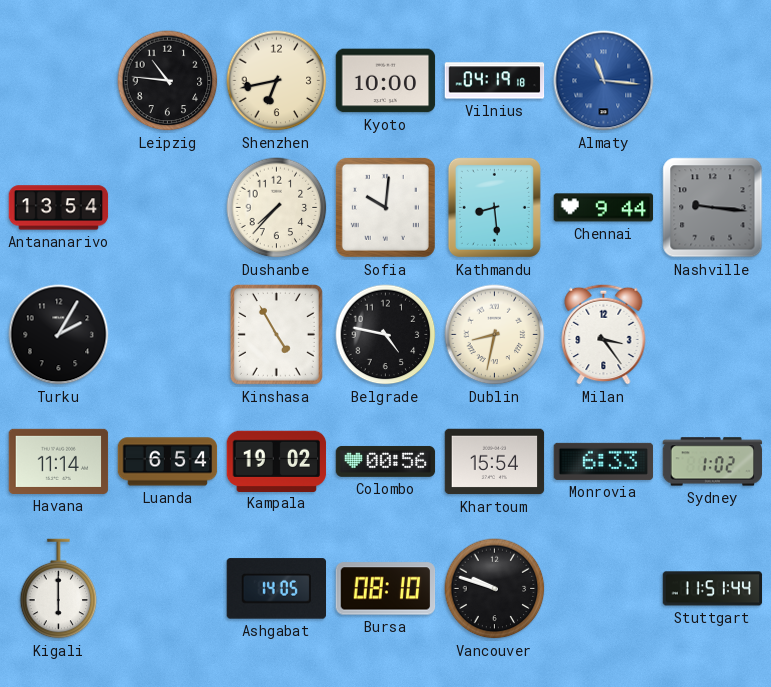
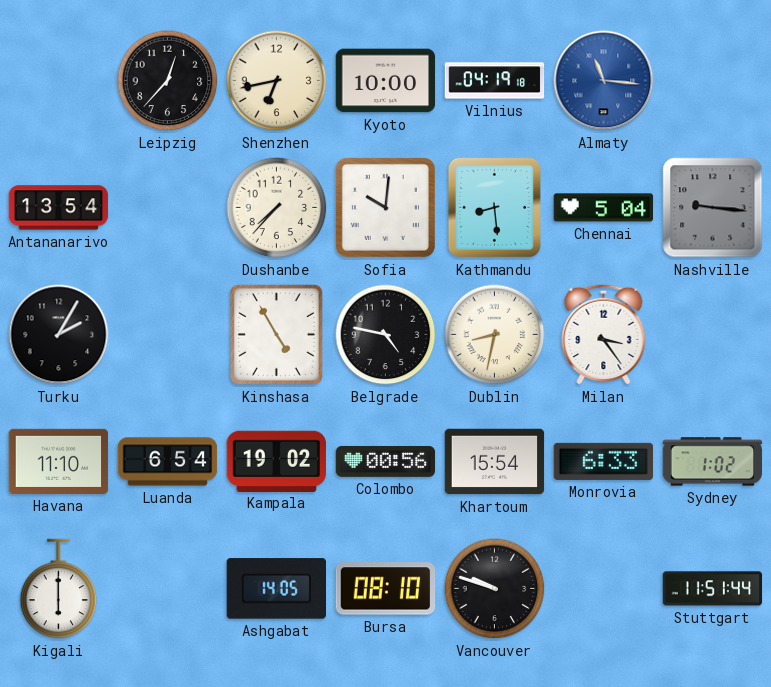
Leipzig: 10:46 -> 12:37 (168, 81)
Chennai: 9:44 -> 5:04 (604, 208)
Havana: 11:14 -> 11:10 (59, 461)
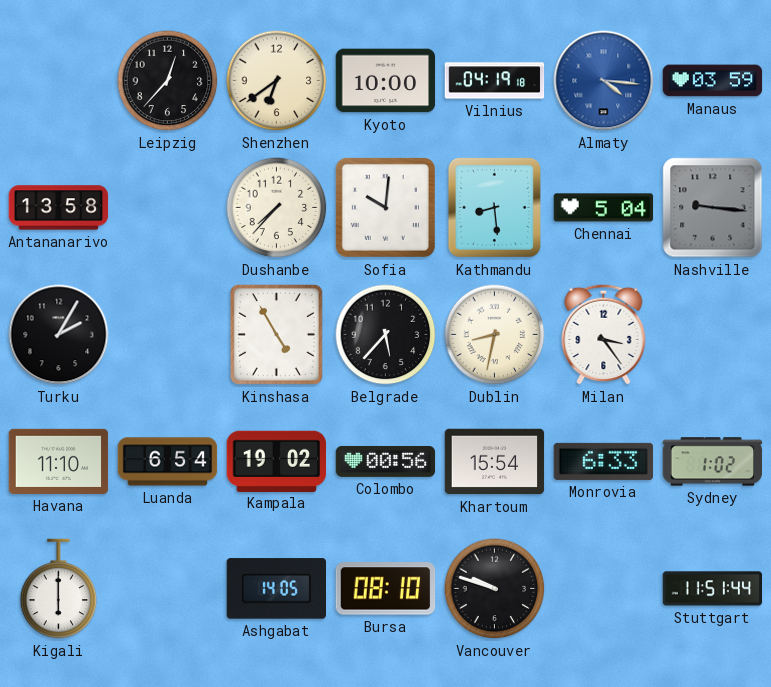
Shenzhen: 6:43 -> 6:39 (277, 81)
Almaty: 11:16 -> 4:16 (604, 81)
Manaus: none -> 03:59 (713, 81)
Antananarivo: 13:54 -> 13:58 (59, 208)
Belgrade: 4:47 -> 5:37 (386, 335)
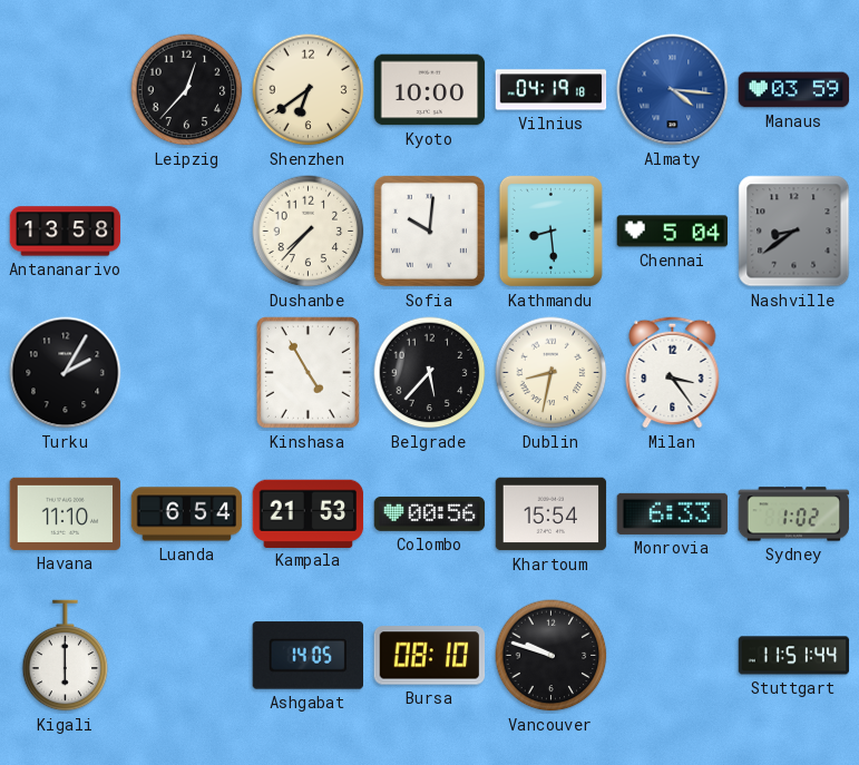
Nashville: 9:16 -> 8:39 (794, 232)
Kampala: 19:02 -> 21:53 (309, 513)
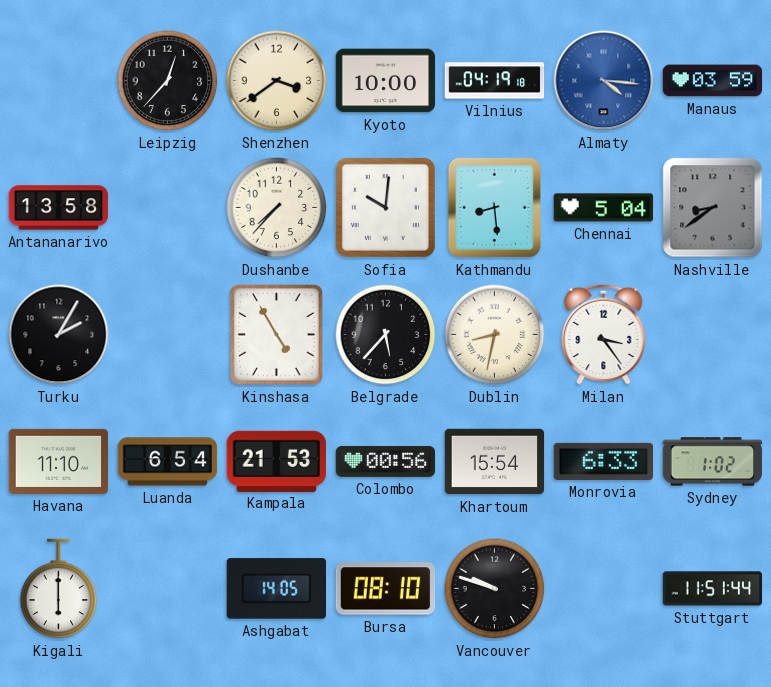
Shenzhen: 6:39 -> 3:39 (277, 81)
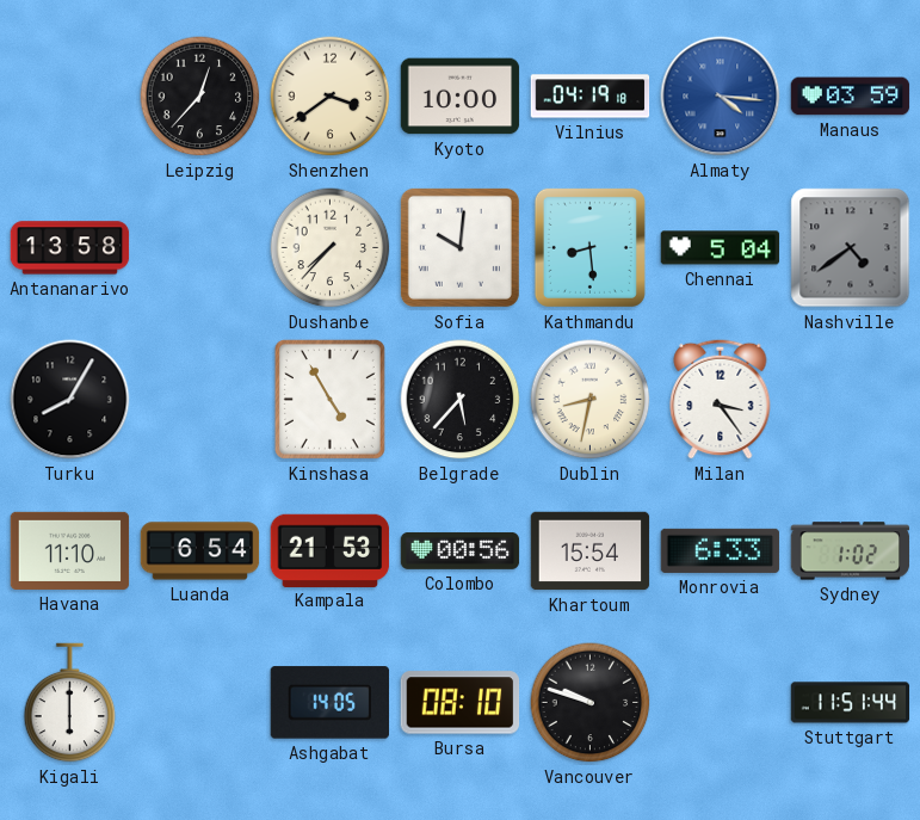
Nashville: 8:39 -> 4:39 (851, 248)
Turku: 2:05 -> 8:05 (70, 400)
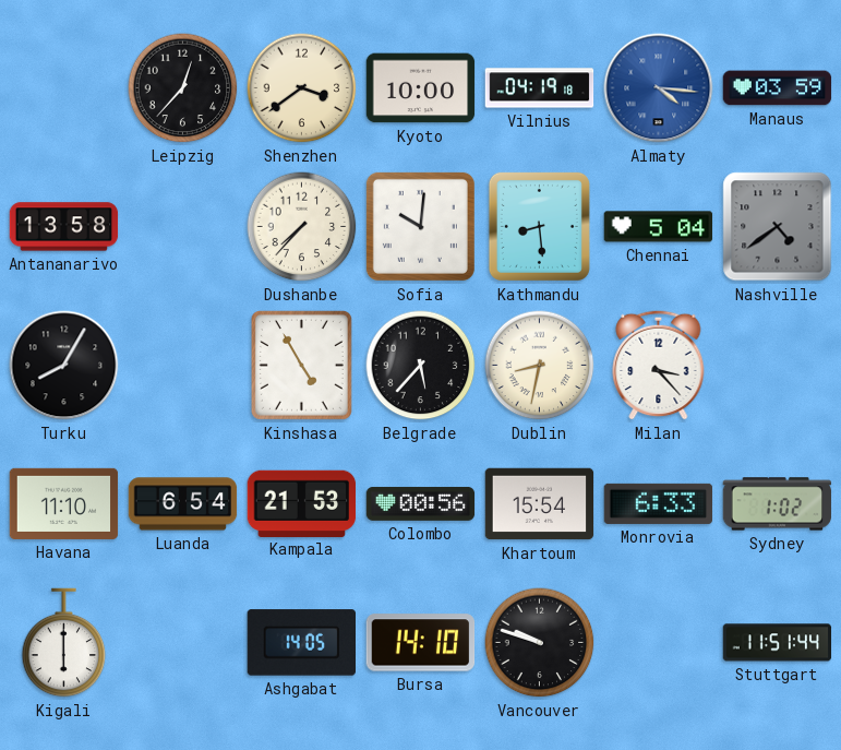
Milan: 3:24 -> 3:23 (659, 365)
Bursa: 08:10 -> 14:10 (421, 643)
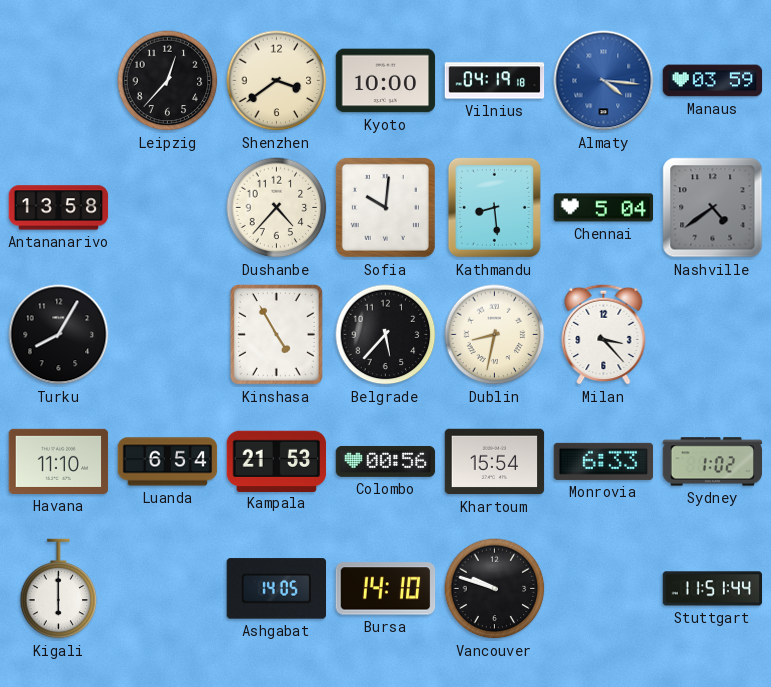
Dushanbe: 7:37 -> 4:37 (277, 208)
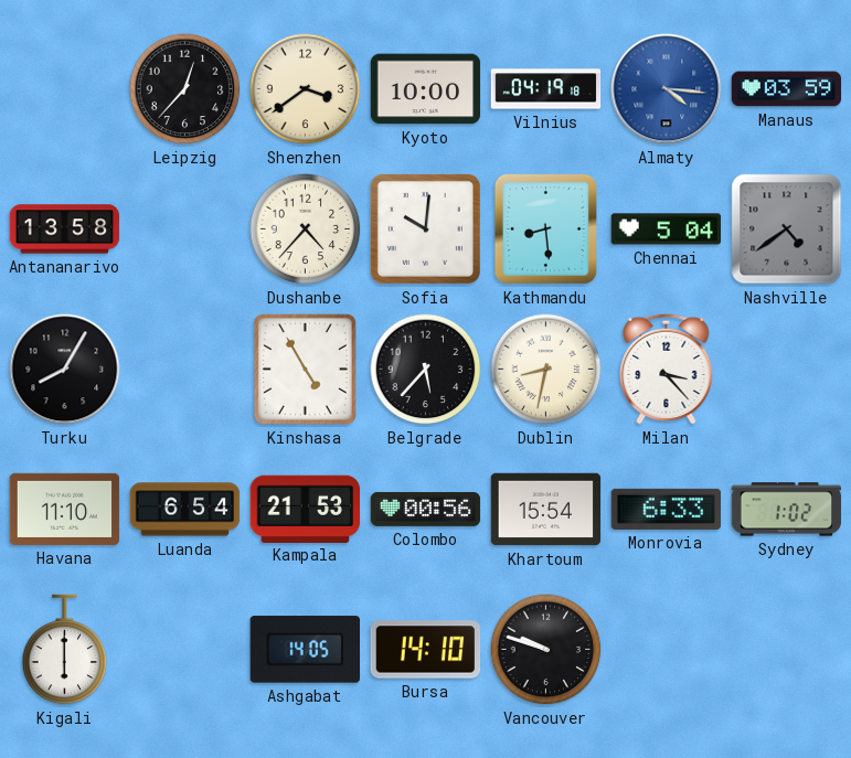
Stuttgart: 11:51 -> none (713, 589)
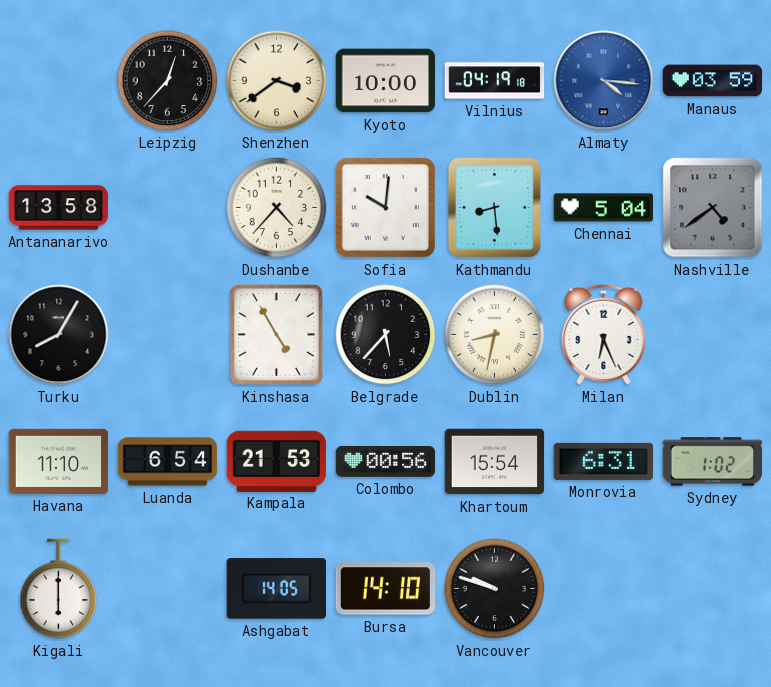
Milan: 3:23 -> 6:26 (604, 334)
Monrovia: 6:33 -> 6:31 (604, 461)
